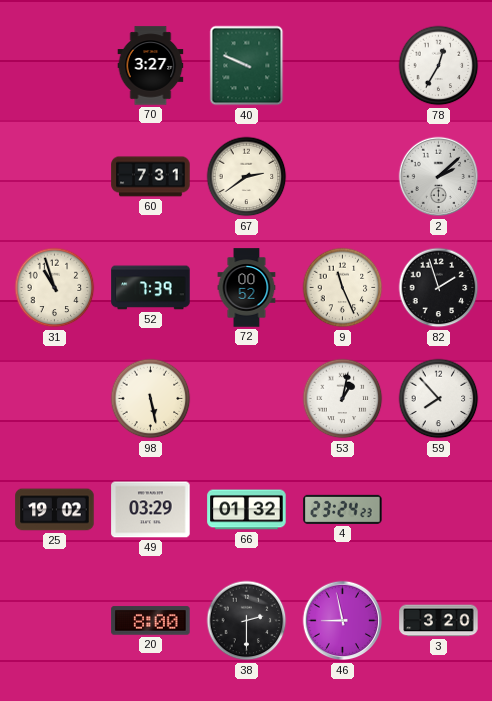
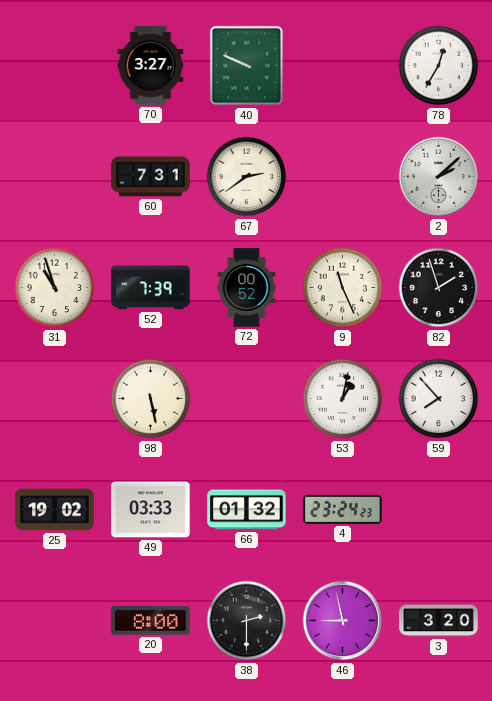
49: 03:29 -> 03:33 (151, 510)
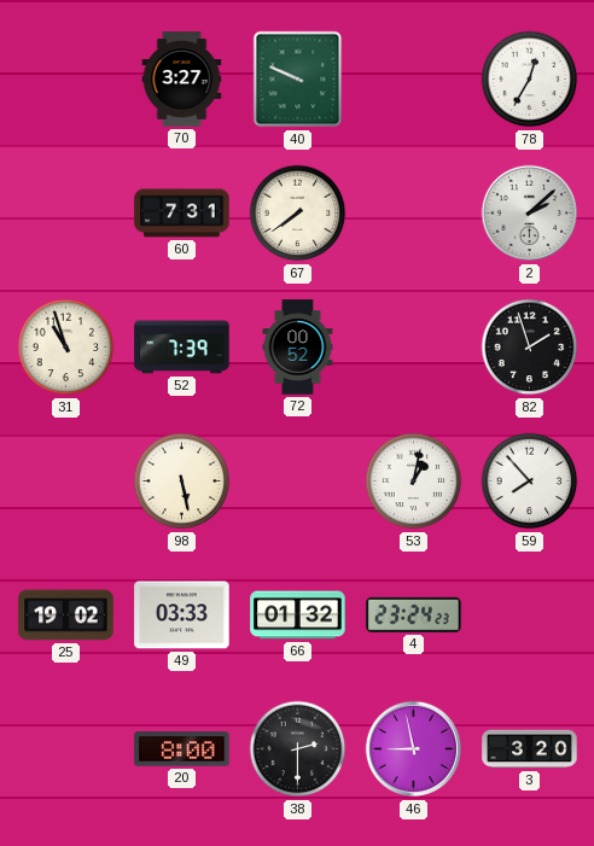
67: 2:39 -> 7:39 (298, 214)
9: 11:26 -> none (343, 288)
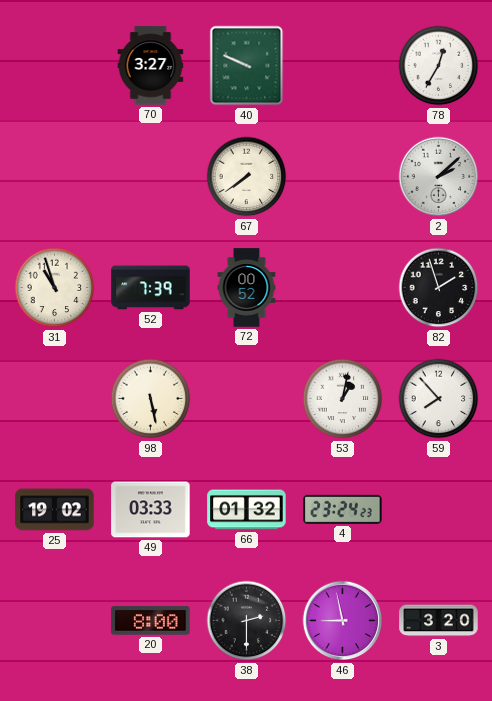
60: 7:31 -> none (182, 214)
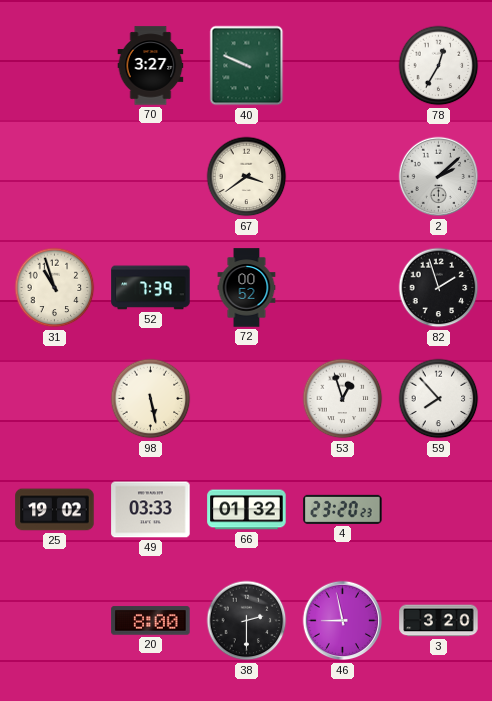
67: 7:39 -> 3:39 (247, 177)
53: 1:02 -> 12:57 (343, 399)
4: 23:24 -> 23:20 (343, 509)
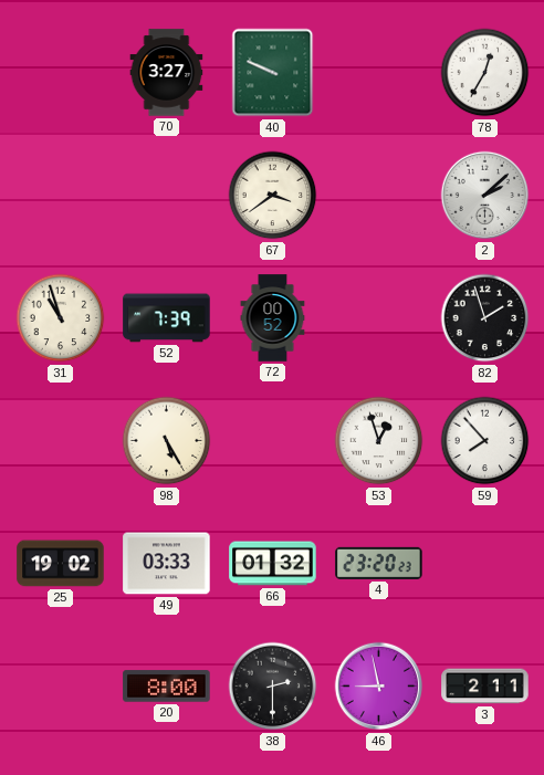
98: 5:28 -> 5:25 (167, 441)
3: 3:20 -> 2:11 (485, 687)
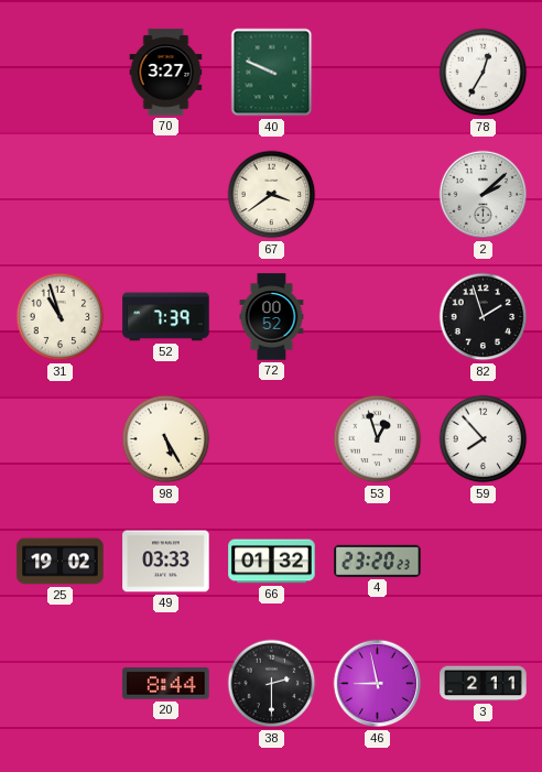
20: 8:00 -> 8:44 (166, 684)
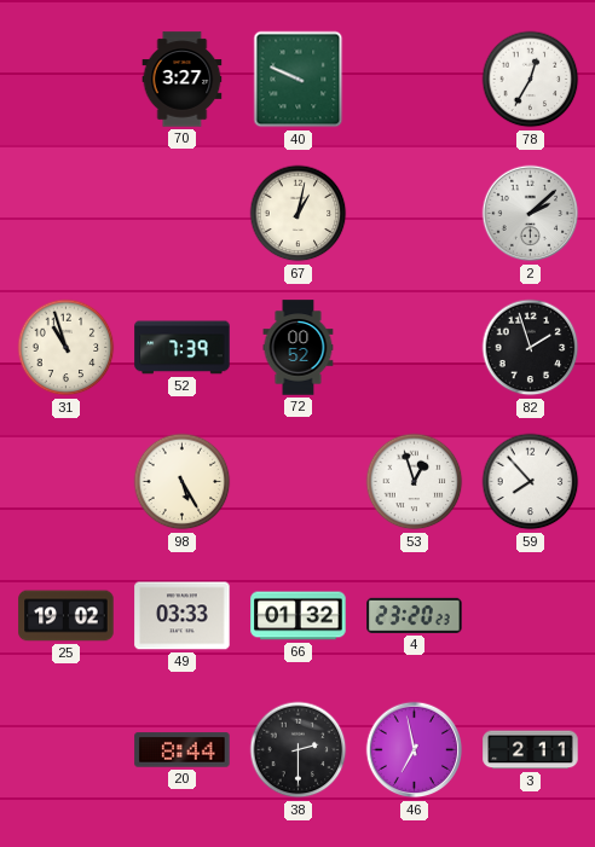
67: 3:39 -> 1:02 (299, 214)
46: 8:58 -> 6:58 (415, 750)
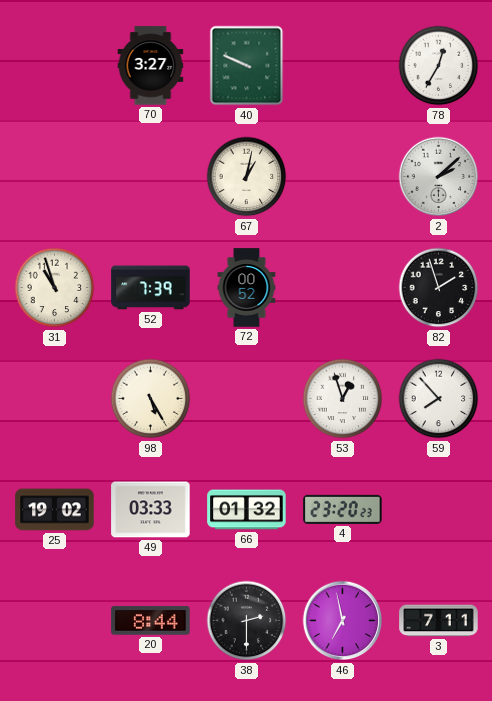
3: 2:11 -> 7:11 (439, 621)
